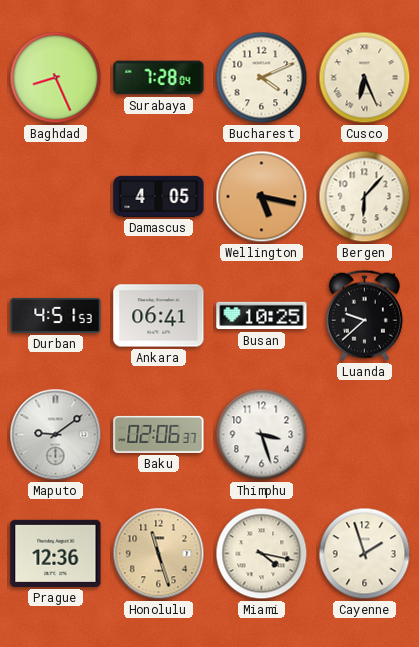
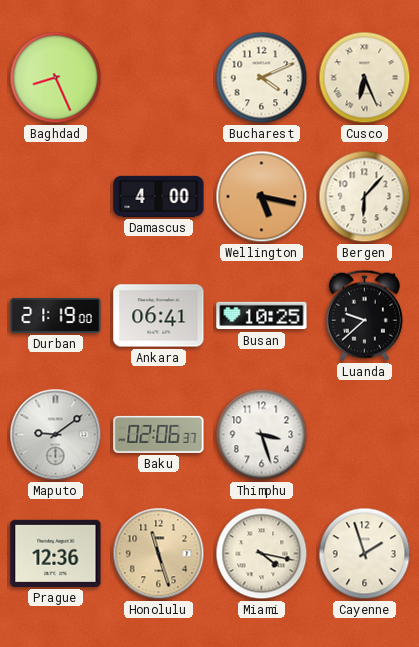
Surabaya: 7:28 -> none (159, 78)
Damascus: 4:05 -> 4:00 (159, 196)
Durban: 4:51 -> 21:19 (56, 315)
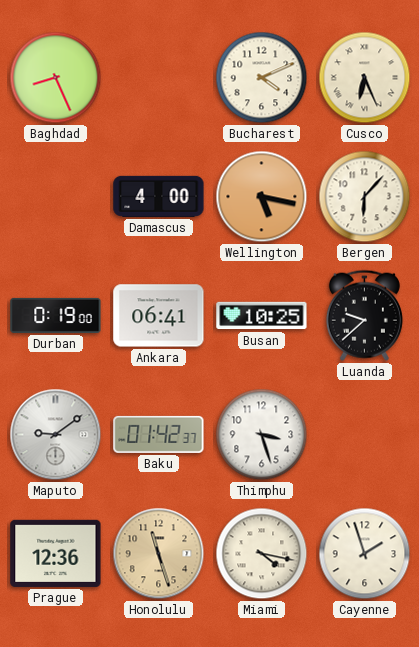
Durban: 21:19 -> 0:19 (56, 315)
Baku: 02:06 -> 01:42 (159, 434)
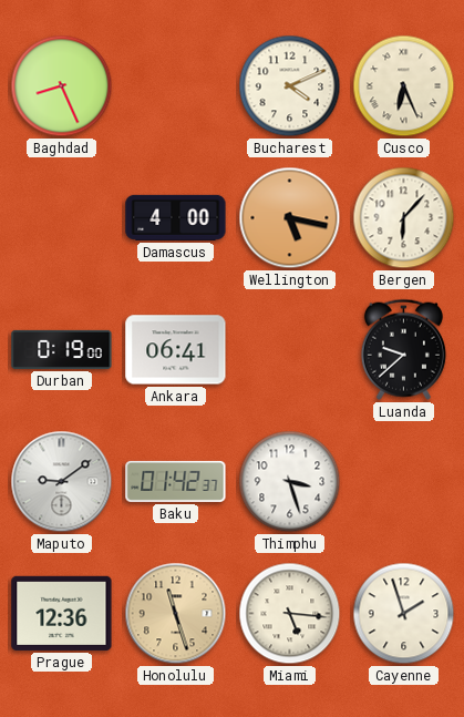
Busan: 10:25 -> none (262, 316)
Miami: 4:17 -> 5:16 (290, 614)
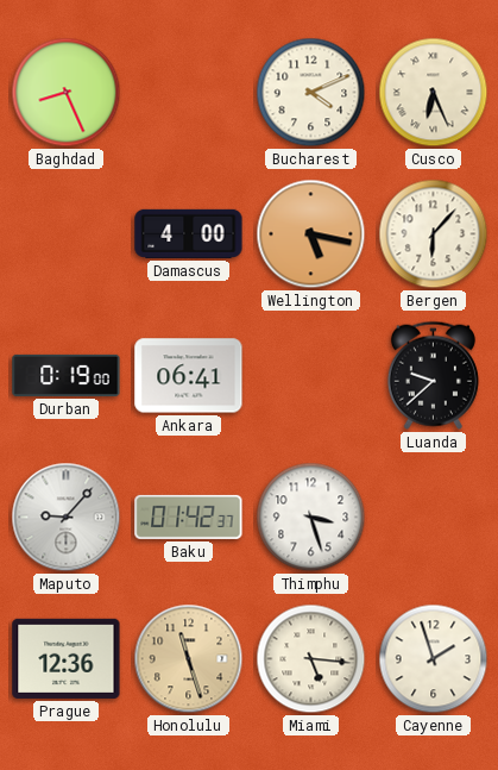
Maputo: 9:09 -> 9:07 (67, 518)
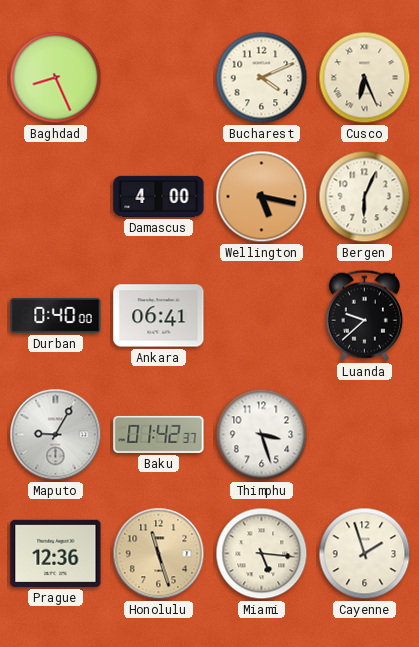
Bergen: 6:07 -> 6:04 (365, 197)
Durban: 0:19 -> 0:40 (56, 315)
Maputo: 9:07 -> 9:05 (56, 435)
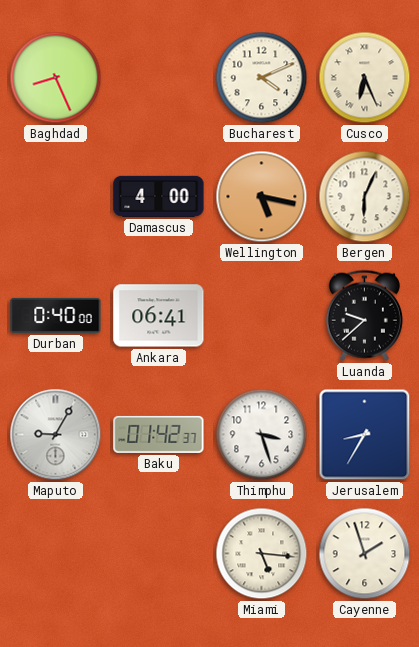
Jerusalem: none -> 8:35 (365, 435)
Prague: 12:36 -> none (56, 553)
Honolulu: 11:27 -> none (159, 554)
